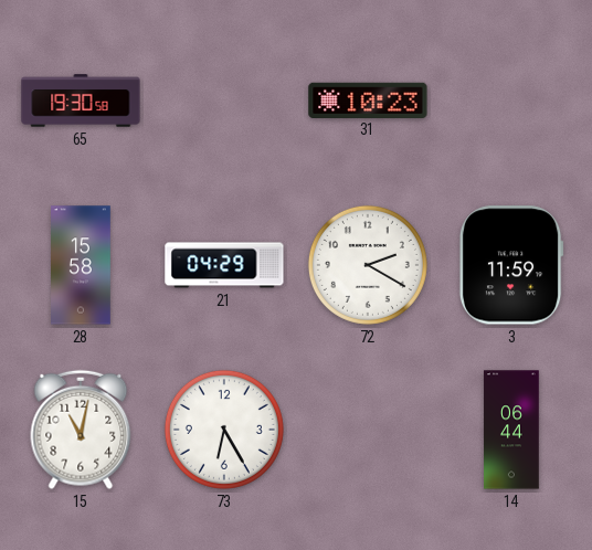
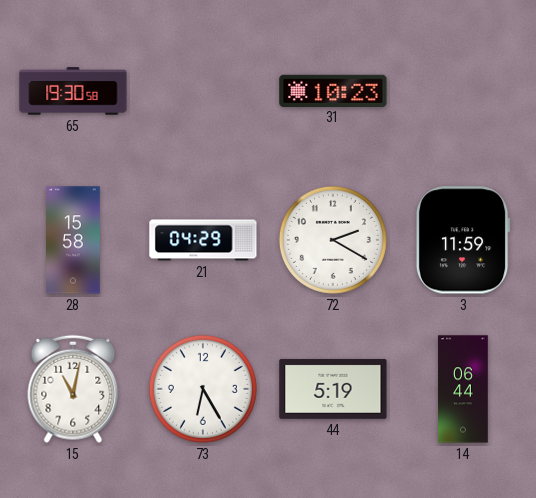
44: none -> 5:19 (333, 389)
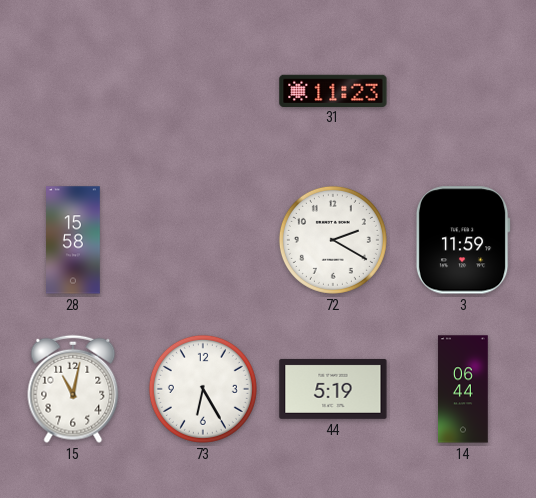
65: 19:30 -> none (73, 91)
31: 10:23 -> 11:23 (333, 90)
21: 04:29 -> none (203, 240)
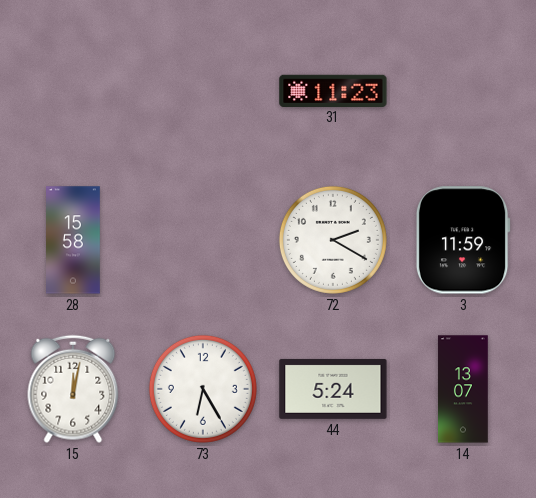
15: 11:02 -> 12:02 (73, 389)
44: 5:19 -> 5:24 (333, 389)
14: 06:44 -> 13:07 (463, 389)
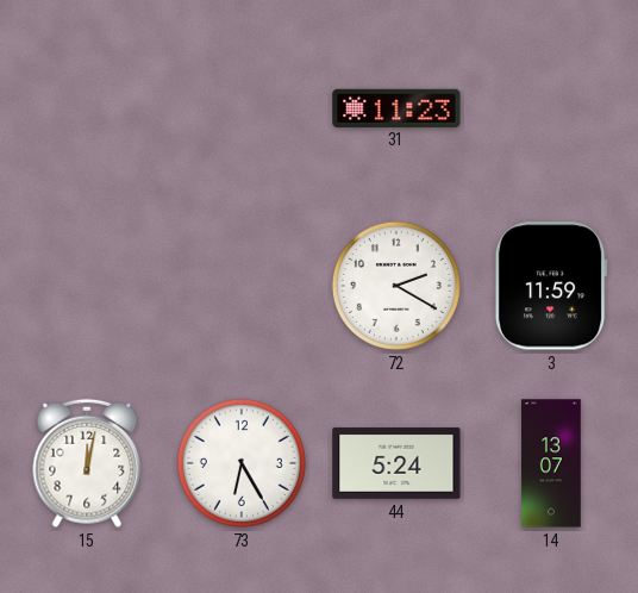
28: 15:58 -> none (74, 240)
